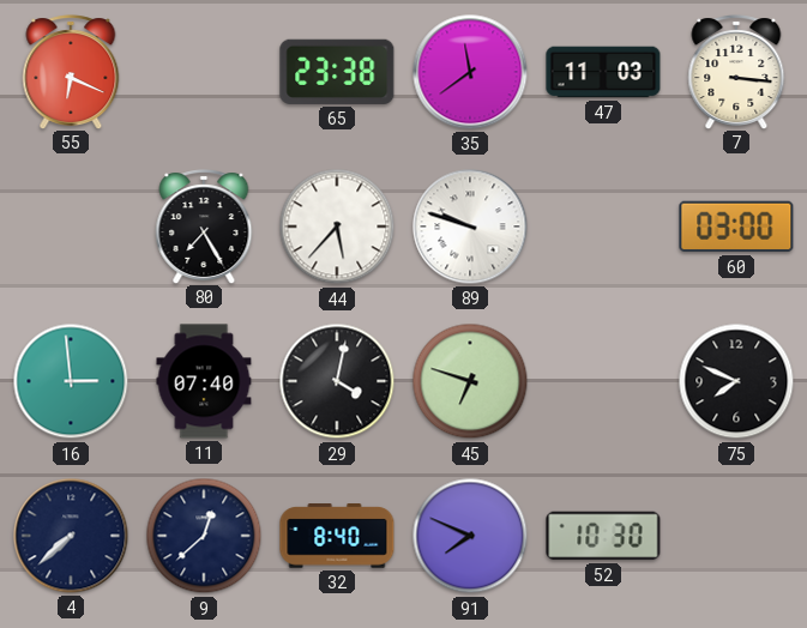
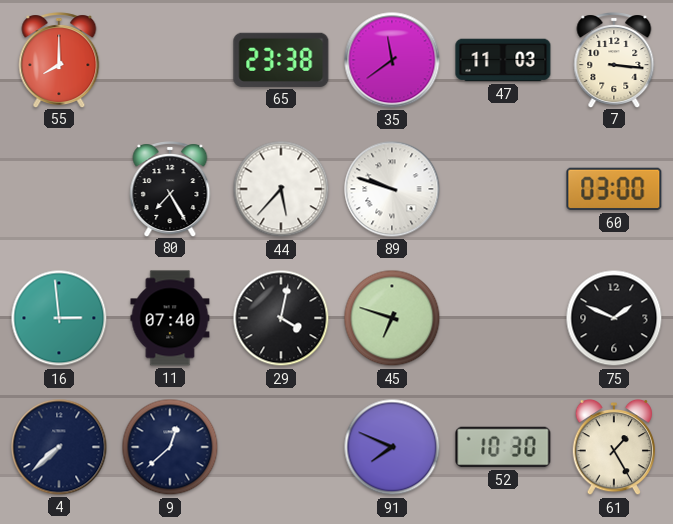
55: 6:19 -> 8:00 (59, 60)
75: 7:49 -> 1:49 (614, 318)
32: 8:40 -> none (337, 536)
61: none -> 1:25 (613, 447)
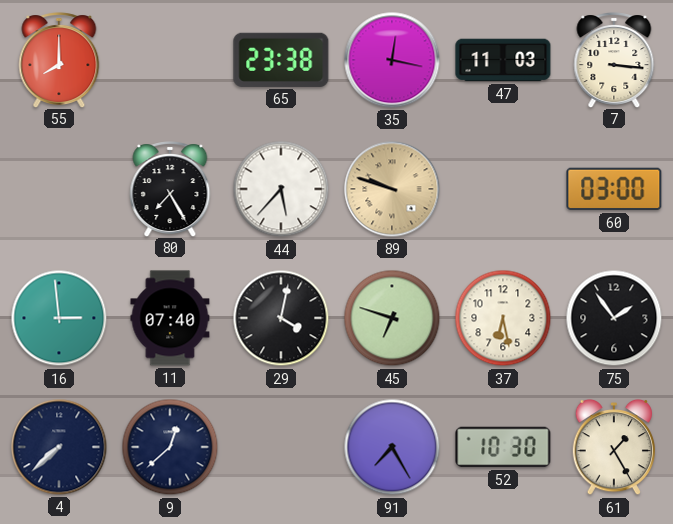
35: 11:39 -> 12:17 (392, 60)
89 dial: white -> champagne (392, 189)
37: none -> 6:28 (503, 318)
75: 1:49 -> 1:54 (614, 318)
91: 7:49 -> 7:25 (392, 447)
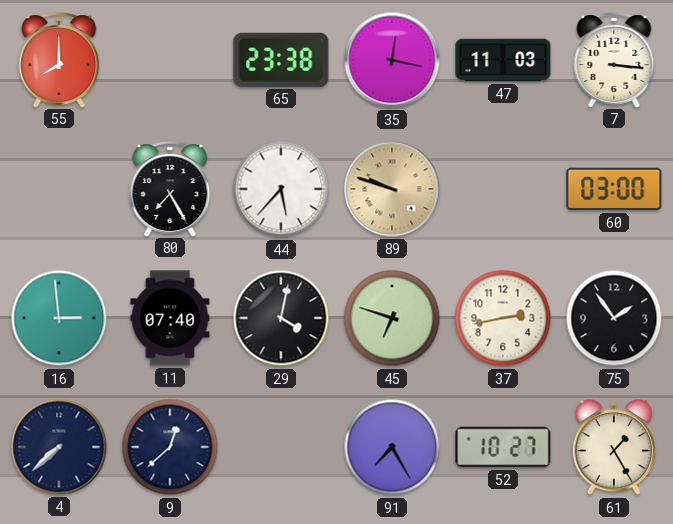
37: 6:28 -> 2:43 (503, 318)
52: 10:30 -> 10:27 (503, 447)
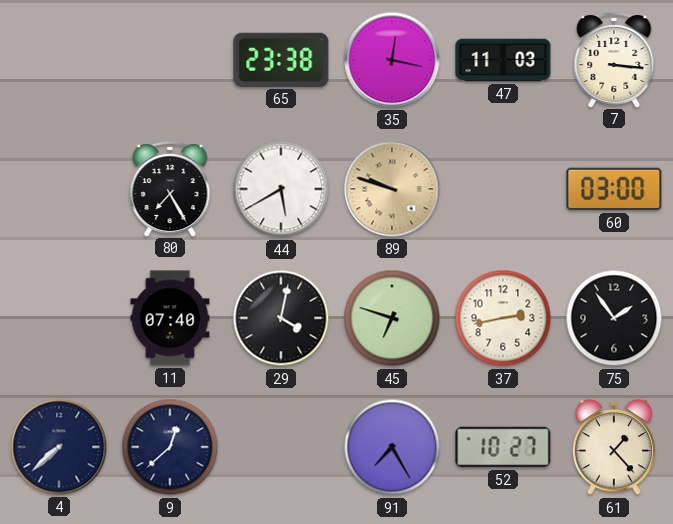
55: 8:00 -> none (59, 60)
44: 5:37 -> 5:40 (281, 189)
16: 2:59 -> none (59, 318)
61: 1:25 -> 1:23 (613, 447)
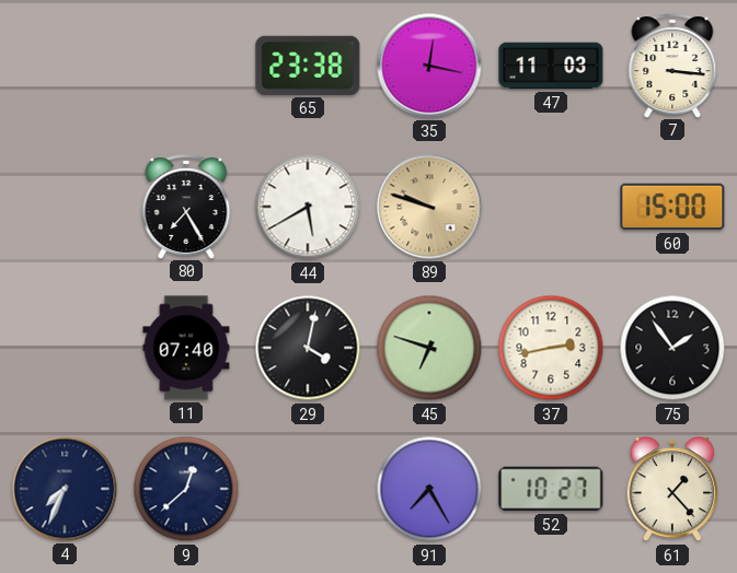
60: 03:00 -> 15:00 (672, 207)
4: 7:38 -> 7:34 (65, 489)
